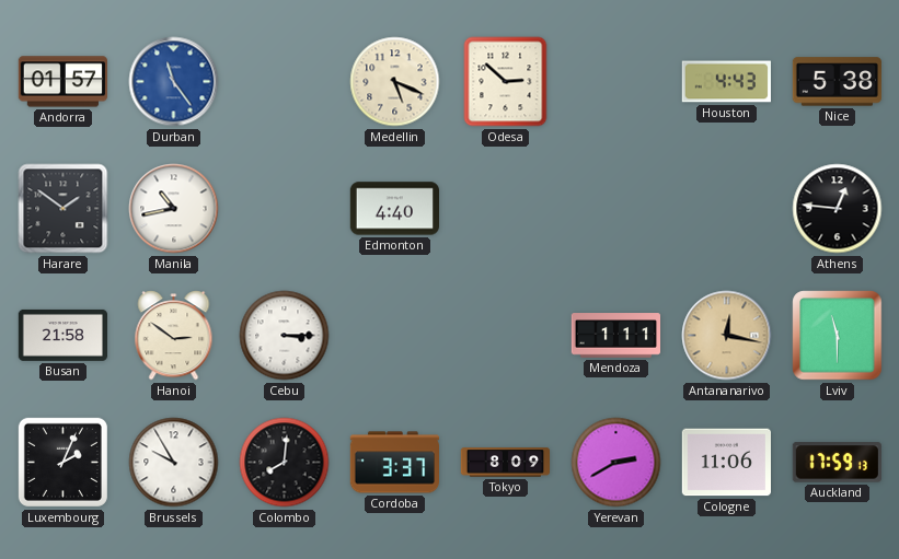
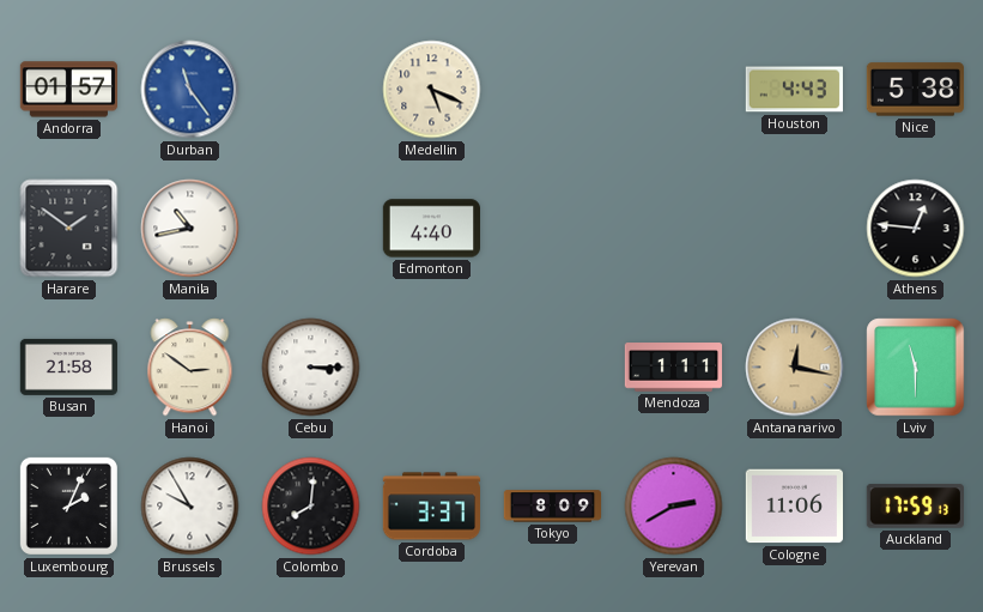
Odesa: 2:52 -> none (506, 82)
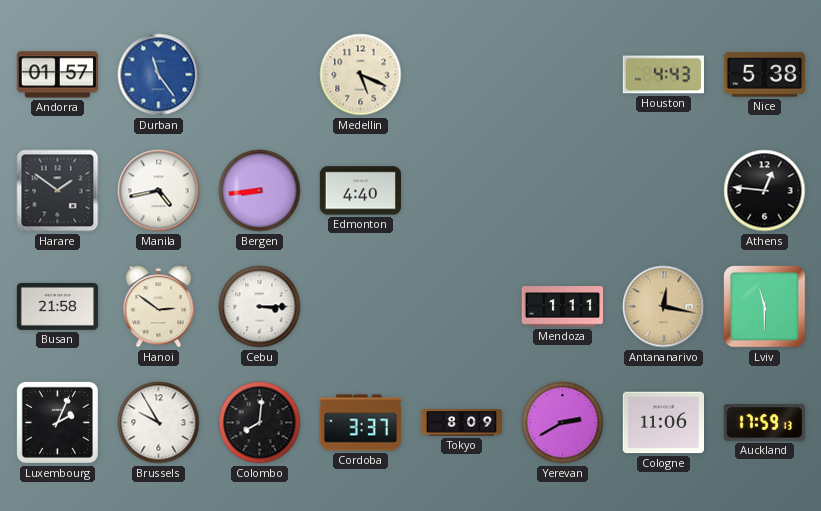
Manila: 10:43 -> 4:43 (159, 191)
Bergen: none -> 8:44 (260, 191)
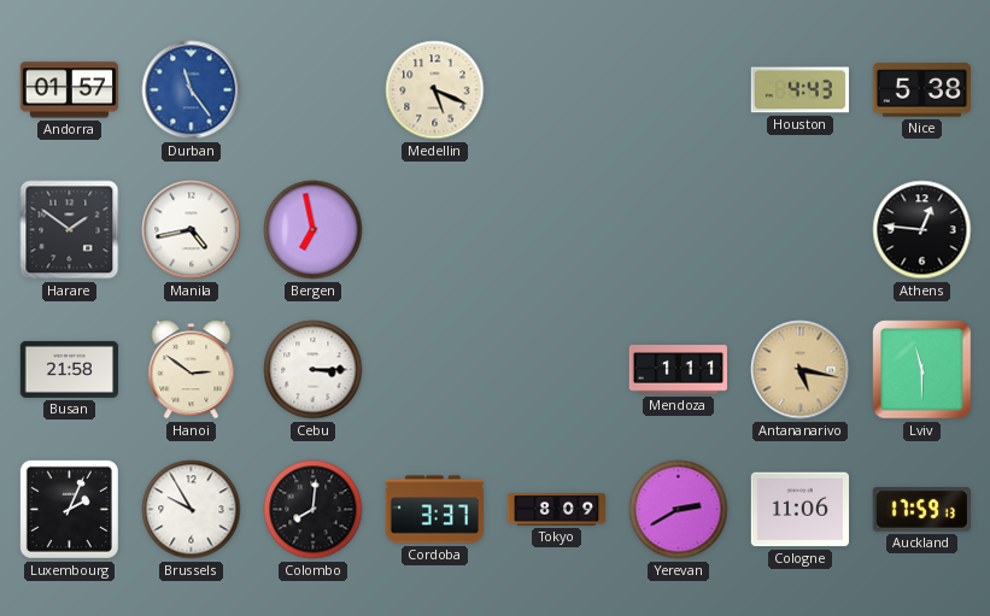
Bergen: 8:44 -> 6:58 (314, 230)
Edmonton: 4:40 -> none (360, 191)
Antananarivo: 12:17 -> 5:17 (801, 370)
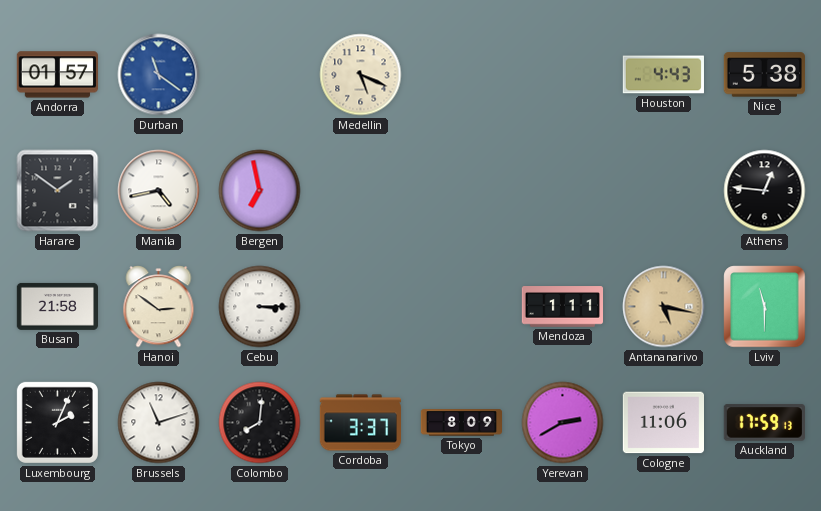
Durban: 11:24 -> 11:21 (159, 75)
Brussels: 9:55 -> 11:12 (159, 423)
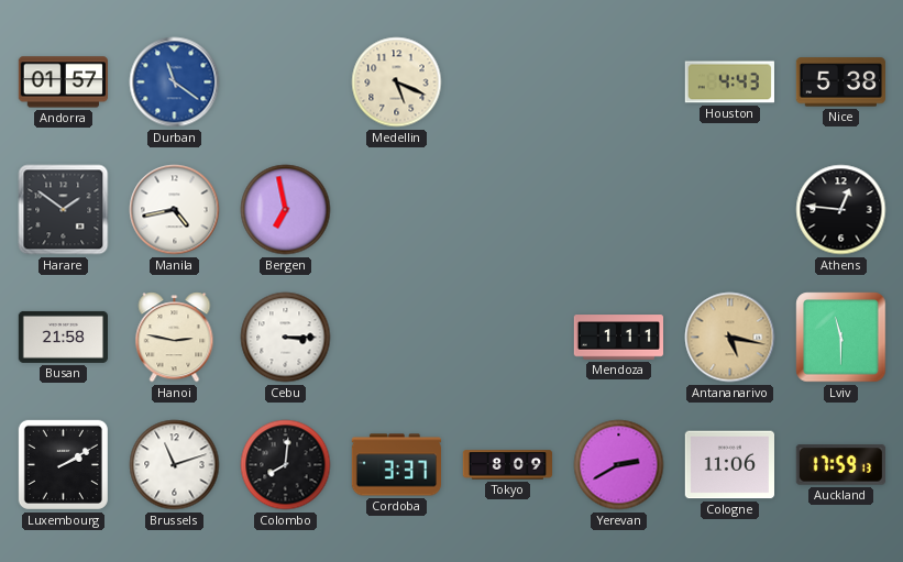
Hanoi: 2:51 -> 2:47 (175, 338)
Luxembourg: 2:04 -> 2:10 (63, 464)
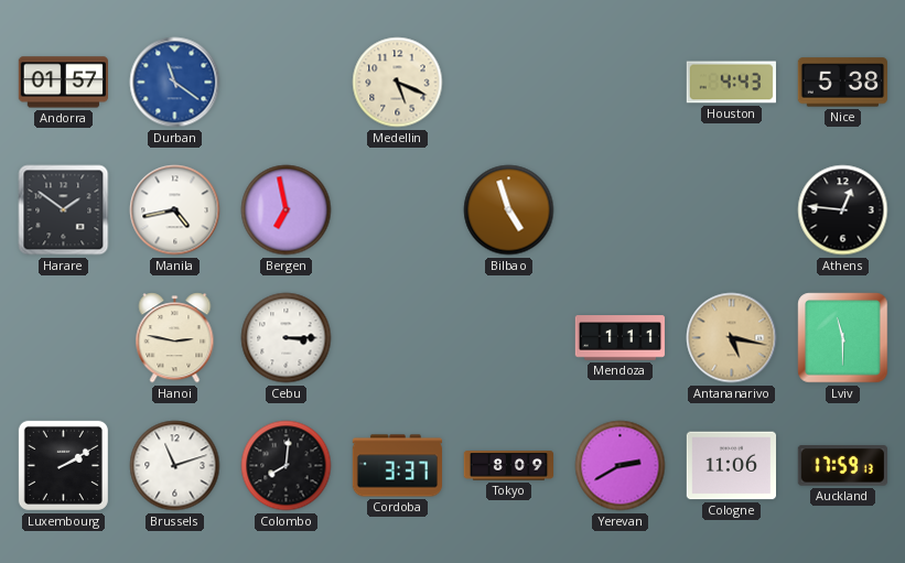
Bilbao: none -> 4:57 (509, 210)
Busan: 21:58 -> none (63, 337)
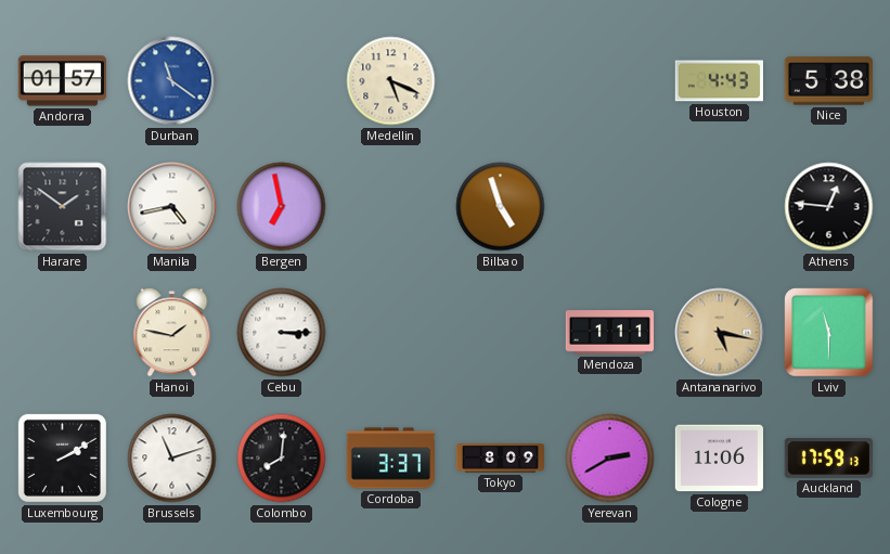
Hanoi: 2:47 -> 1:47 (172, 333)
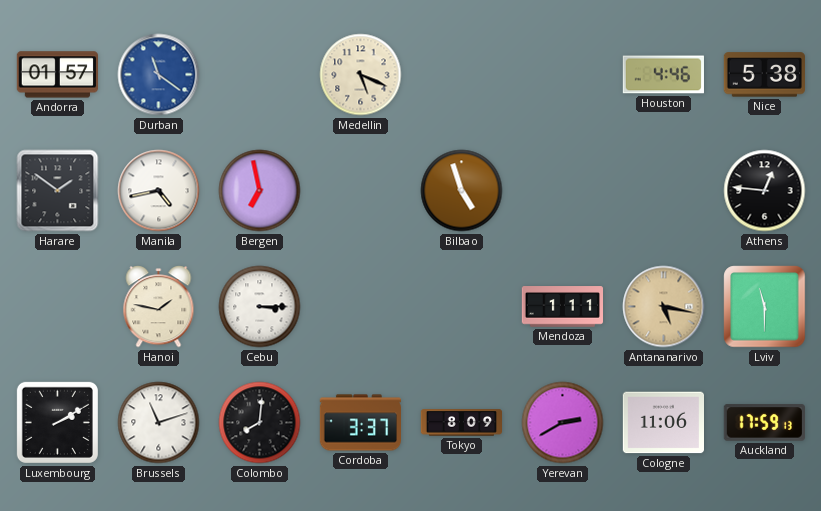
Houston: 4:43 -> 4:46 (663, 75)
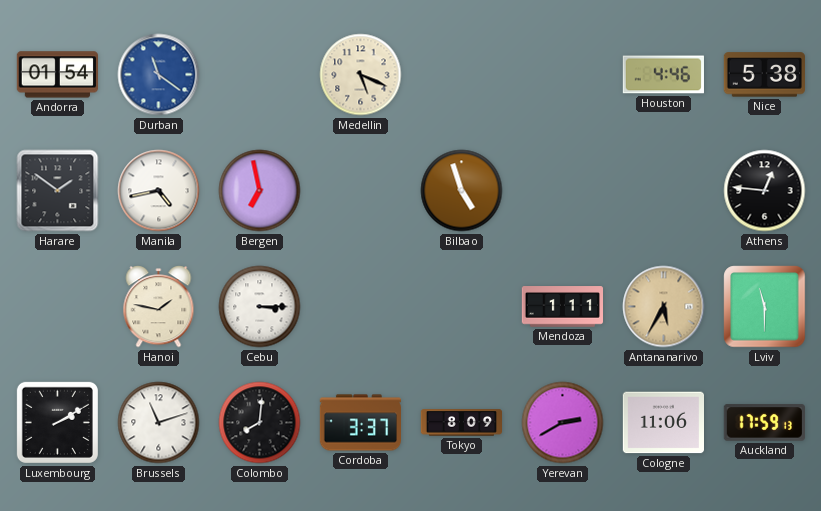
Andorra: 01:57 -> 01:54 (57, 75)
Antananarivo: 5:17 -> 5:35 (664, 307)
